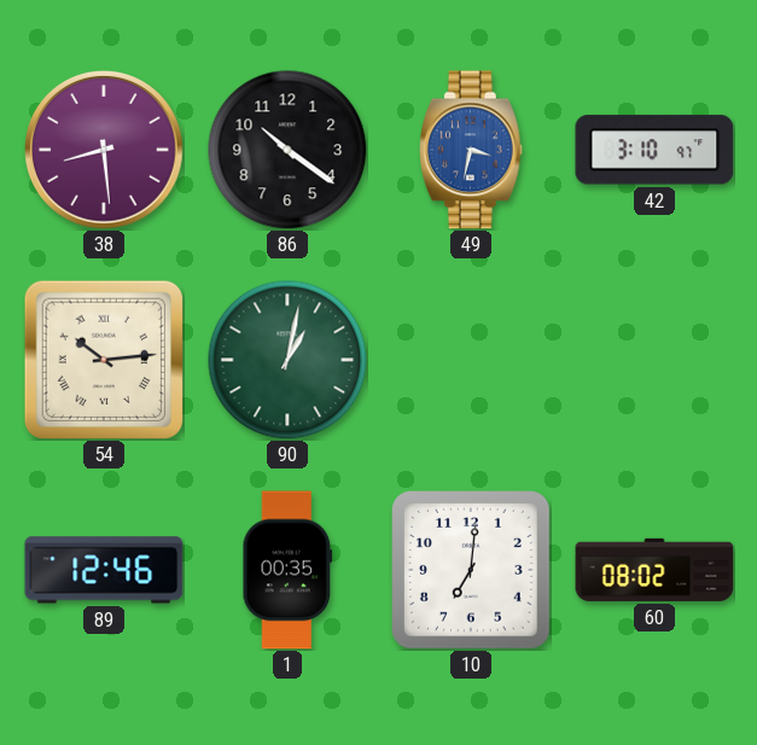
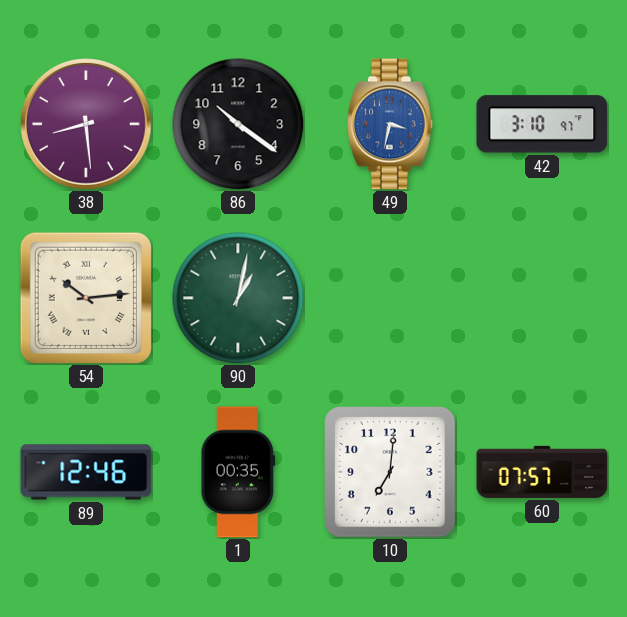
60: 08:02 -> 07:57 (542, 472)
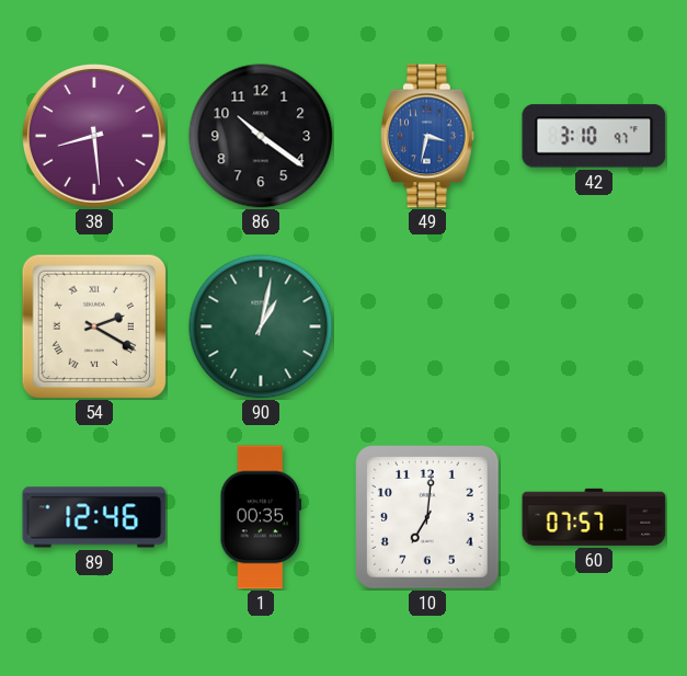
54: 10:14 -> 2:20 (93, 325)
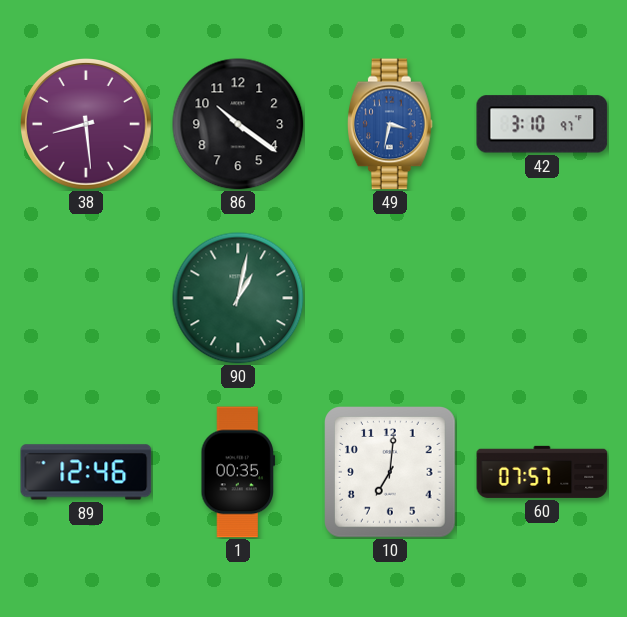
54: 2:20 -> none (93, 325)
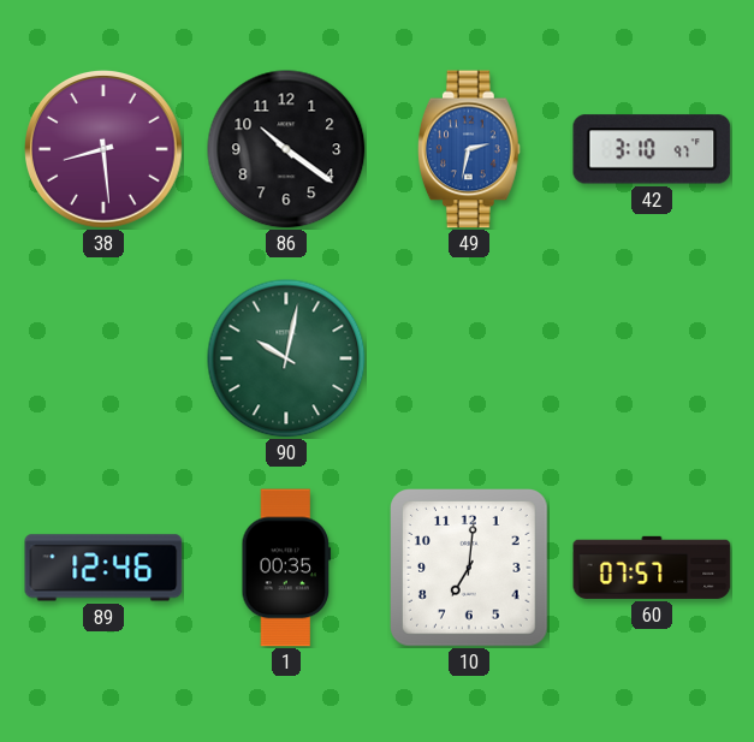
49: 3:32 -> 2:32 (469, 149)
90: 1:02 -> 10:02 (286, 358)
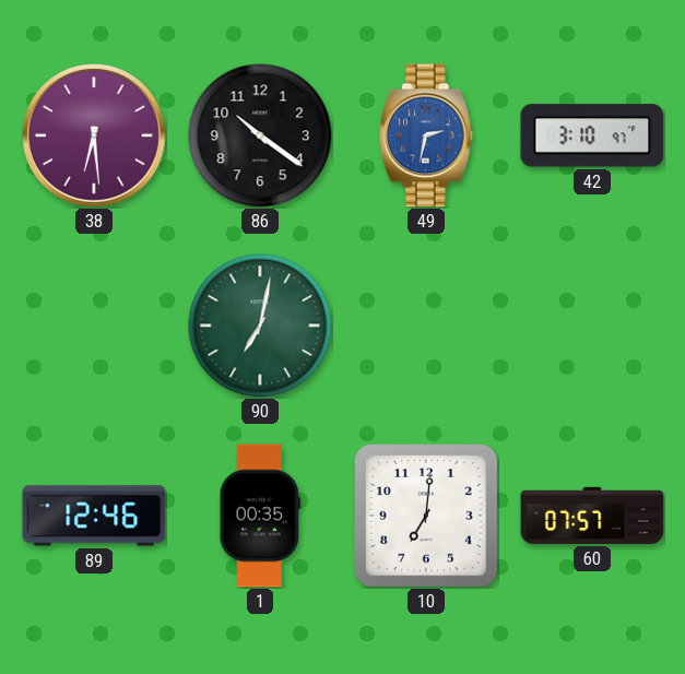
38: 8:29 -> 6:29 (95, 137)
90: 10:02 -> 7:02 (260, 326)
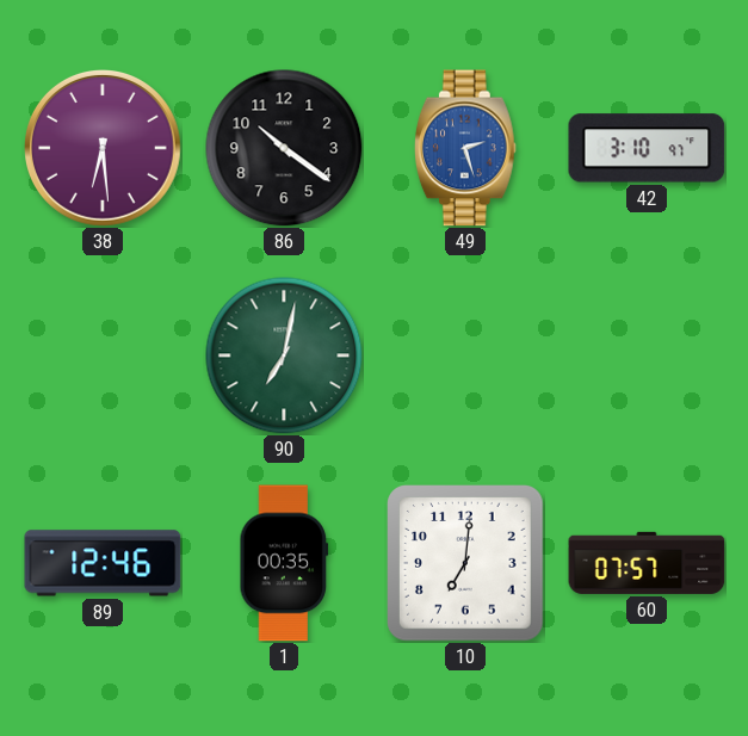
49: 2:32 -> 2:27 (465, 148)
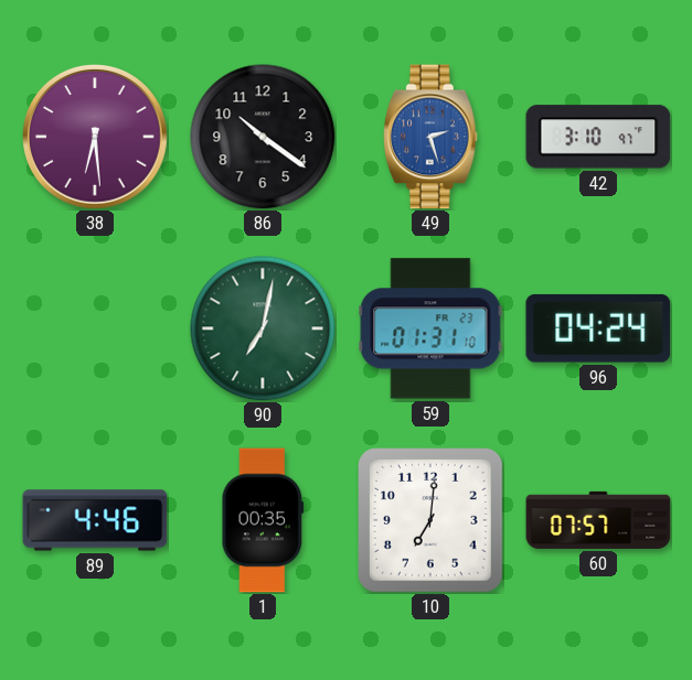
59: none -> 01:31 (430, 328)
96: none -> 04:24 (598, 328)
89: 12:46 -> 4:46 (95, 520)
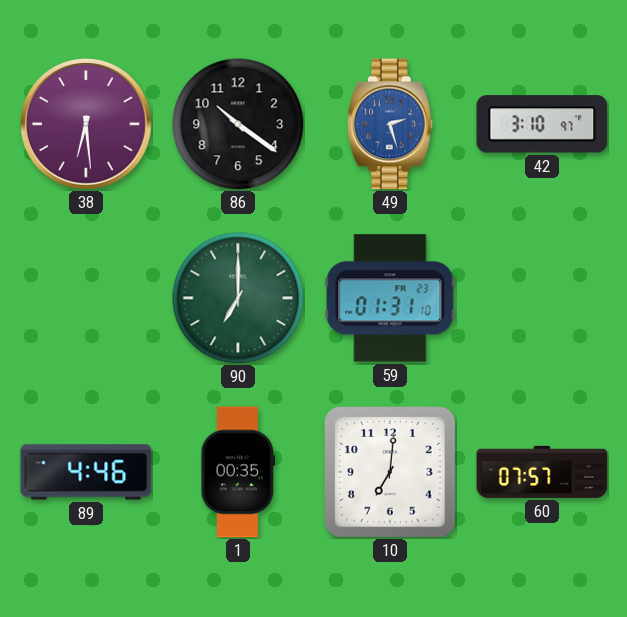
90: 7:02 -> 7:00 (238, 298)
96: 04:24 -> none (598, 328)
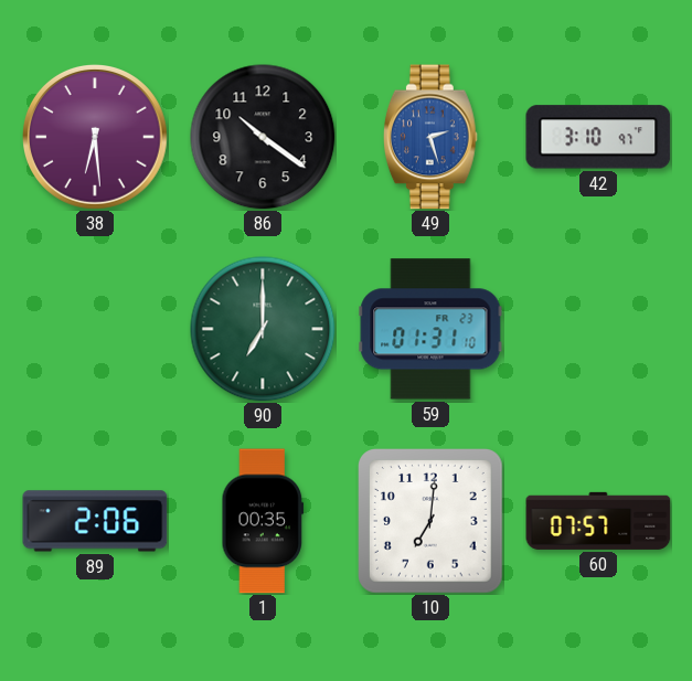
89: 4:46 -> 2:06 (95, 521)
